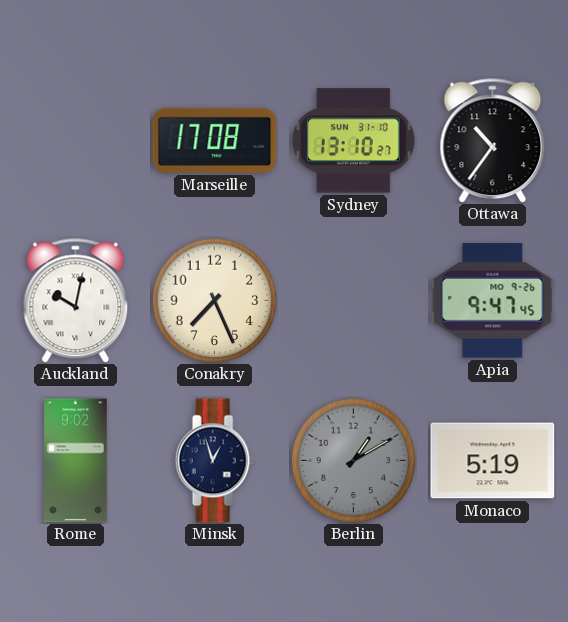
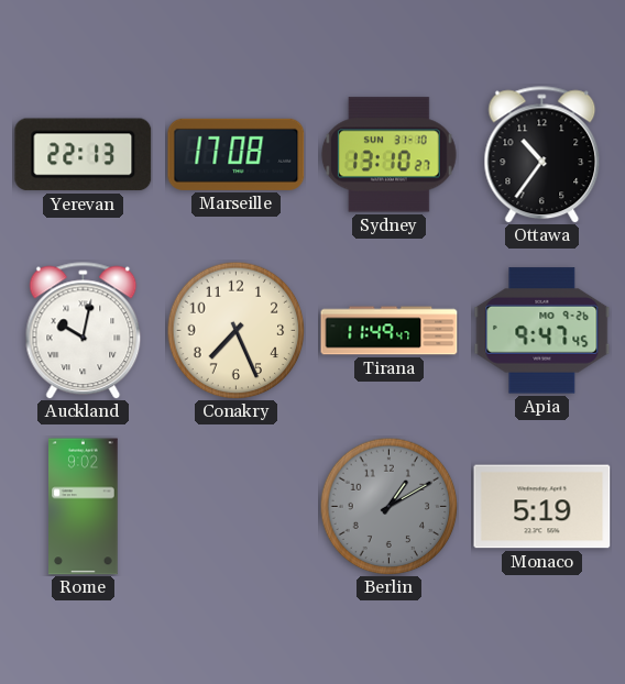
Yerevan: none -> 22:13 (84, 155)
Tirana: none -> 11:49 (390, 331)
Minsk: 12:57 -> none (214, 461)
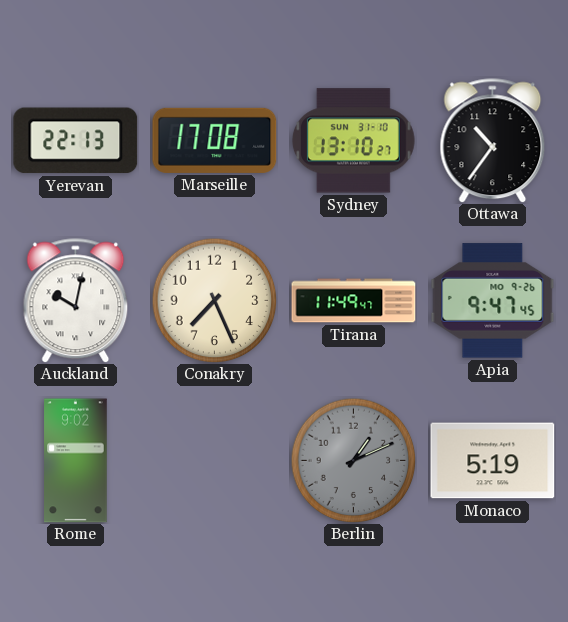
Berlin: 1:10 -> 1:11 (353, 460)
